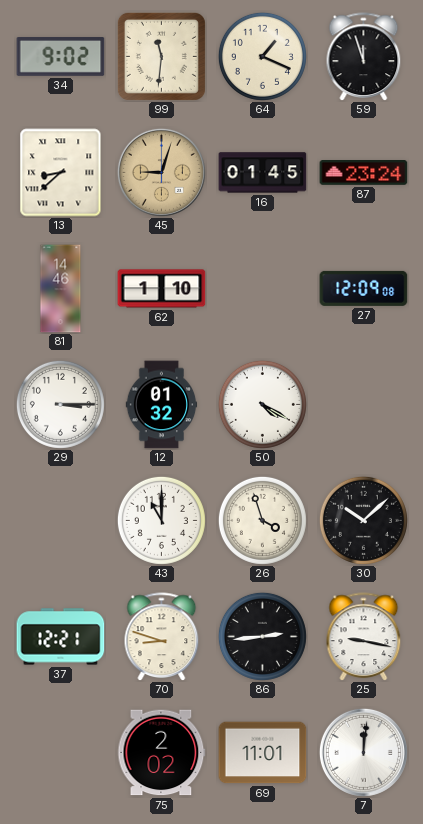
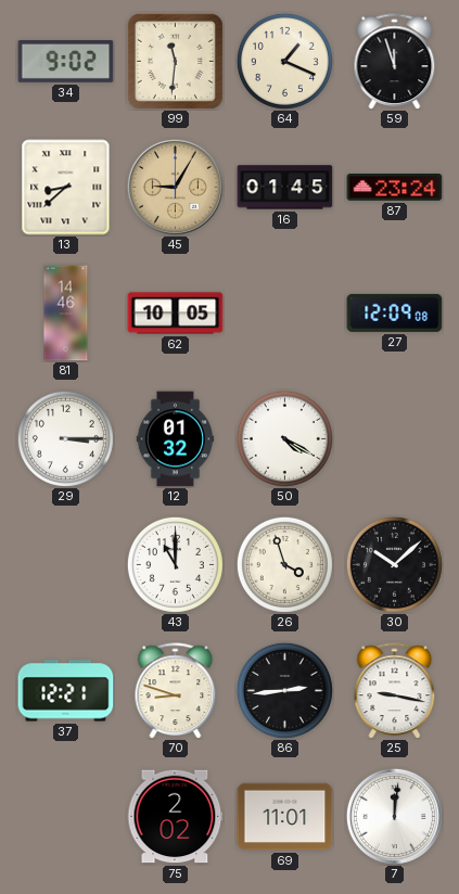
45: 9:03 -> 9:05 (175, 187)
62: 1:10 -> 10:05 (176, 314)
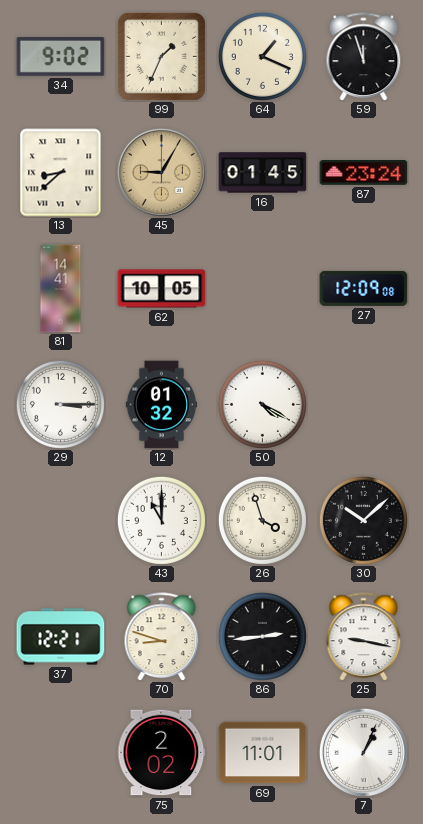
99: 11:31 -> 1:34 (161, 56)
81: 14:46 -> 14:41 (61, 289)
7: 12:01 -> 1:04 (363, 752)
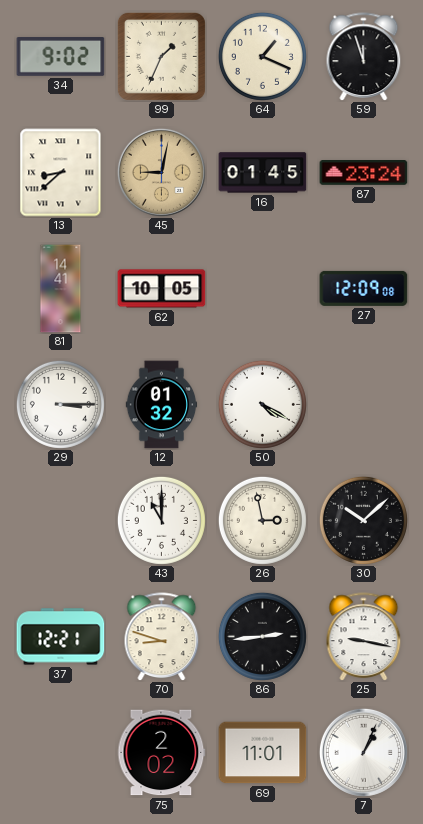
45: 9:05 -> 9:02 (161, 172)
26: 3:57 -> 2:58 (262, 520)
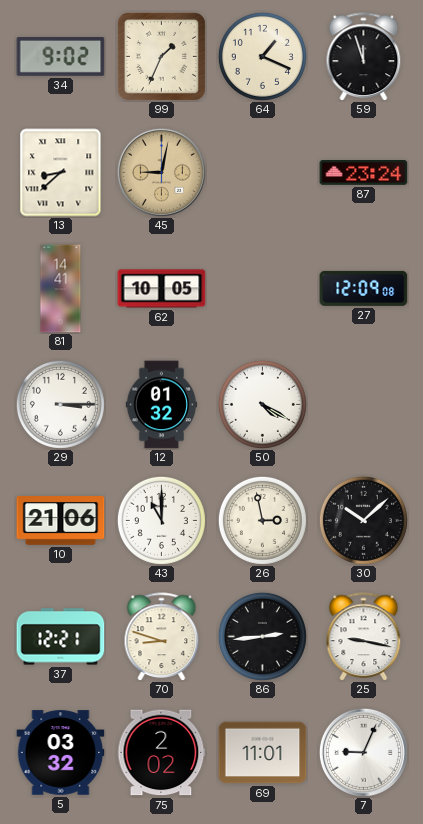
16: 01:45 -> none (263, 173)
10: none -> 21:06 (61, 521)
5: none -> 03:32 (61, 753)
7: 1:04 -> 9:04 (363, 752)
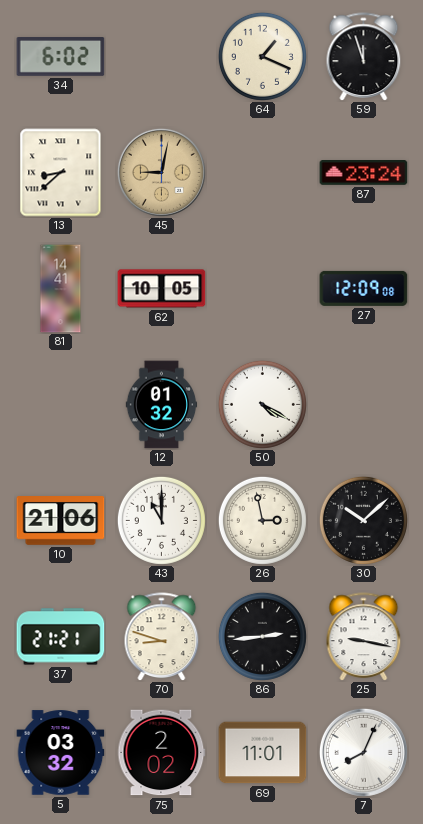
34: 9:02 -> 6:02 (61, 57)
99: 1:34 -> none (161, 56)
29: 3:15 -> none (60, 404)
37: 12:21 -> 21:21 (61, 637)
7: 9:04 -> 8:04 (363, 752)
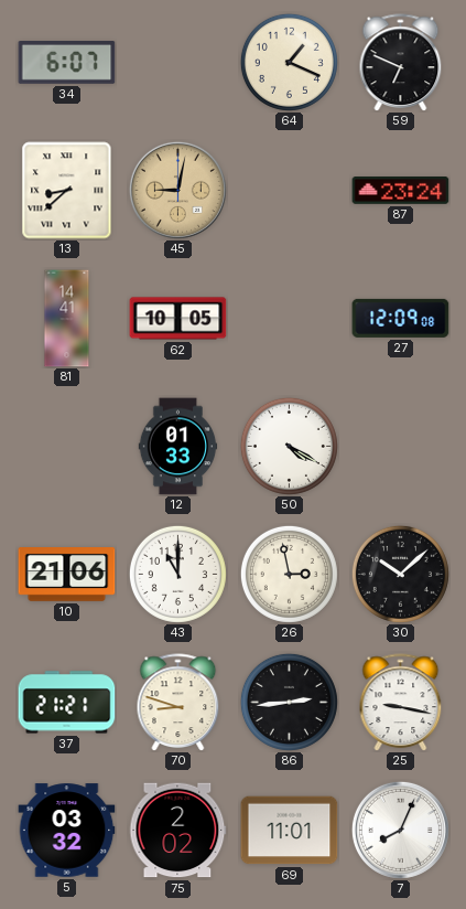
34: 6:02 -> 6:07 (67, 63)
59: 11:57 -> 6:49 (401, 62)
12: 01:32 -> 01:33 (178, 447)
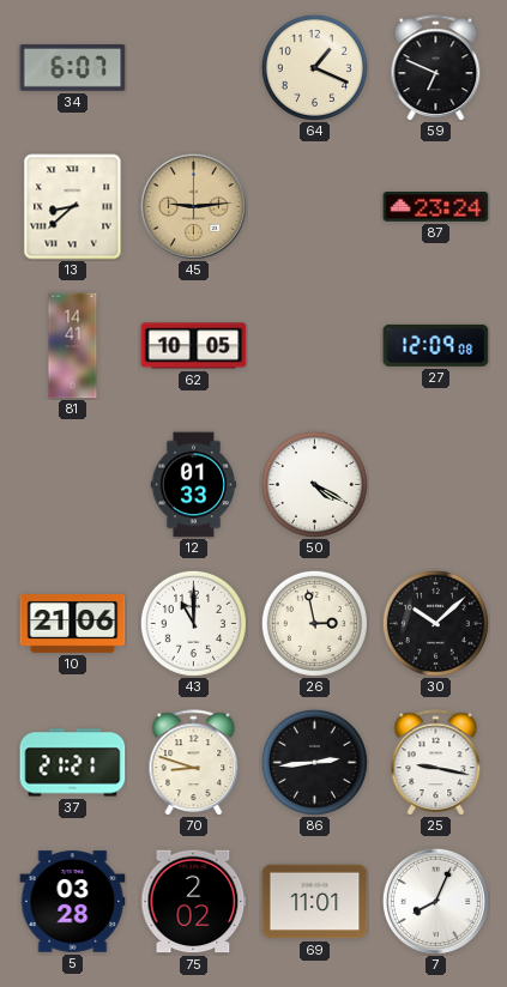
45: 9:02 -> 9:14 (193, 206)
5: 03:32 -> 03:28 (73, 902)
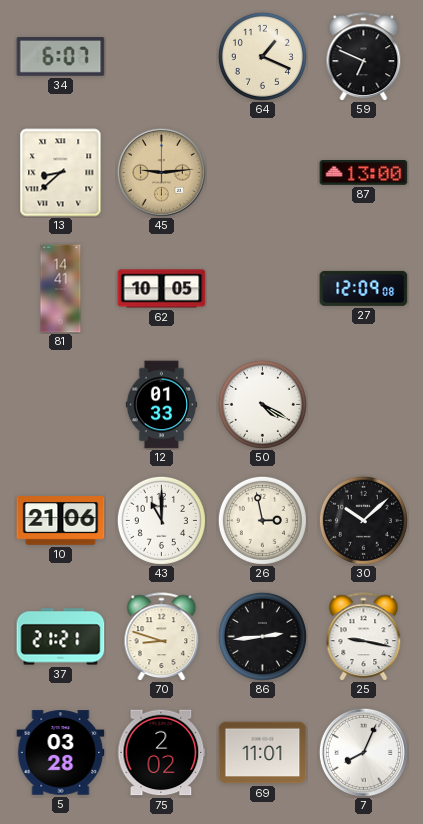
87: 23:24 -> 13:00 (364, 173)
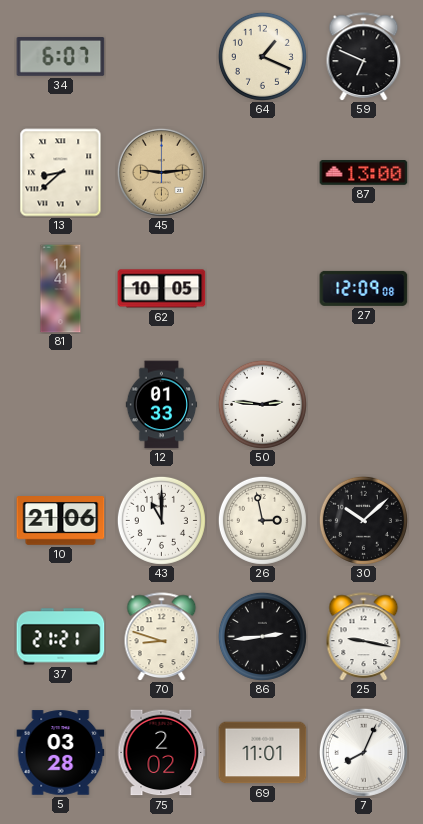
50: 4:20 -> 2:46 (262, 404)
